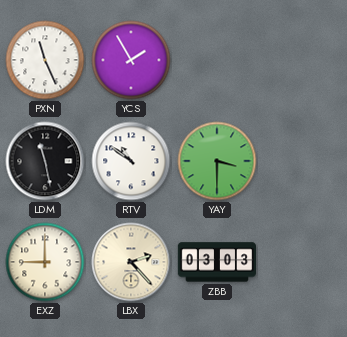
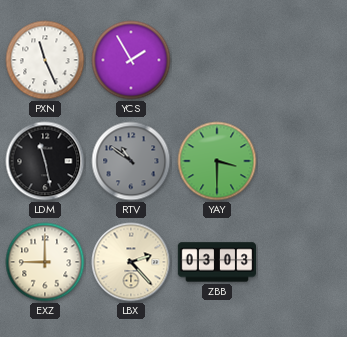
RTV dial: white -> grey (131, 161)
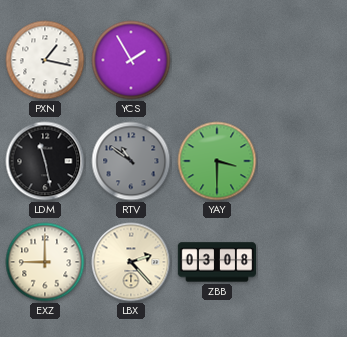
PXN: 11:26 -> 1:17 (45, 60)
ZBB: 03:03 -> 03:08 (216, 262)
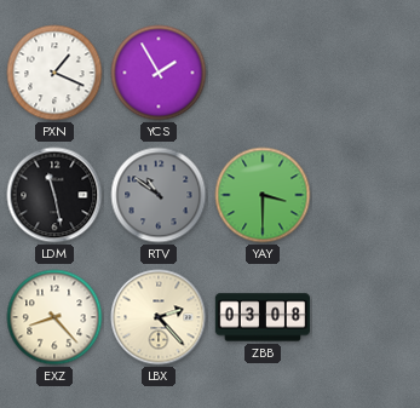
PXN: 1:17 -> 1:19 (54, 73)
EXZ: 9:00 -> 8:23 (54, 317)
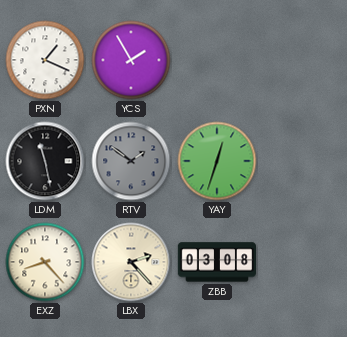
RTV: 10:51 -> 1:51 (131, 161)
YAY: 3:30 -> 12:33 (217, 161)
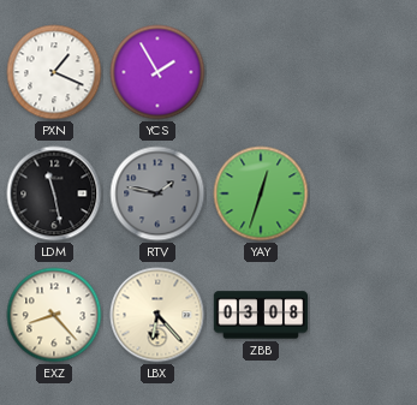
RTV: 1:51 -> 1:47 (157, 193)
LBX: 2:23 -> 6:23 (157, 315)
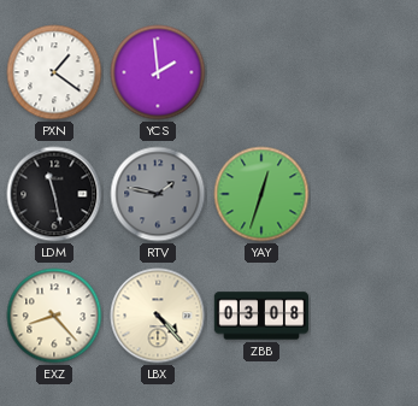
PXN: 1:19 -> 1:21 (54, 72)
YCS: 1:55 -> 1:59 (158, 72)
LBX: 6:23 -> 4:23 (158, 316)
